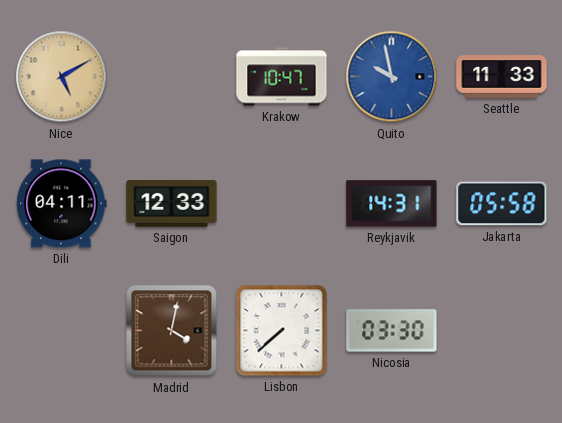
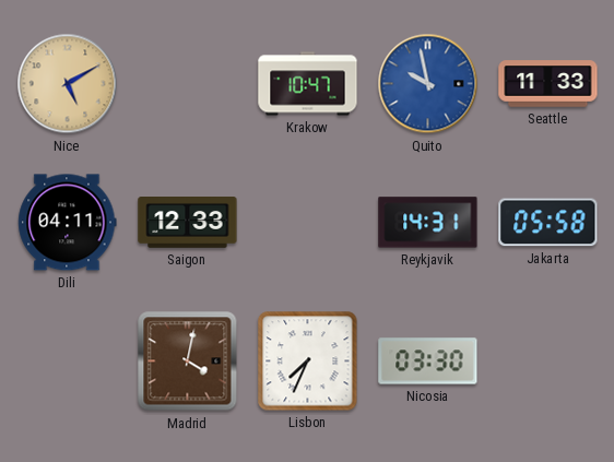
Lisbon: 7:38 -> 7:34 (308, 362)
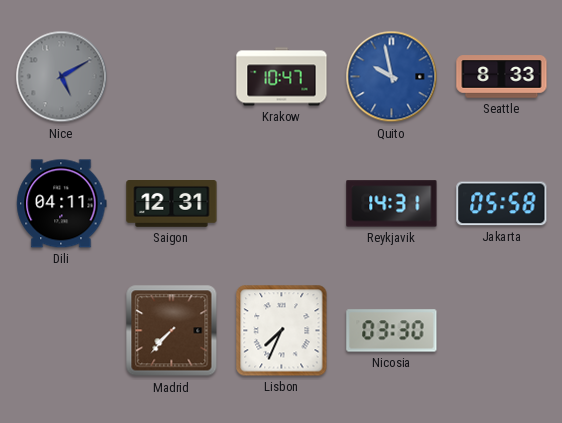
Nice dial: champagne -> grey (62, 77)
Seattle: 11:33 -> 8:33 (502, 77)
Saigon: 12:33 -> 12:31 (172, 204)
Madrid: 4:02 -> 7:37 (172, 331)
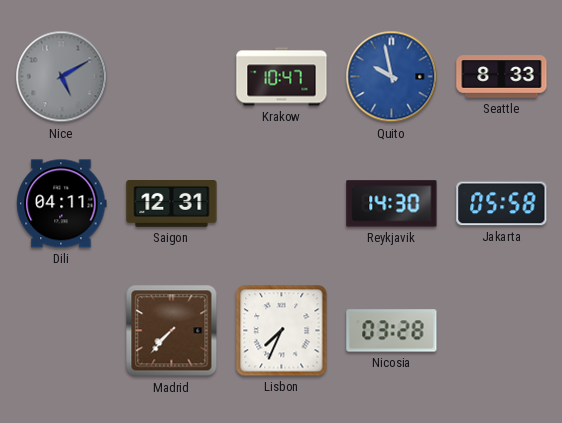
Reykjavik: 14:31 -> 14:30 (392, 204)
Nicosia: 03:30 -> 03:28 (392, 331)
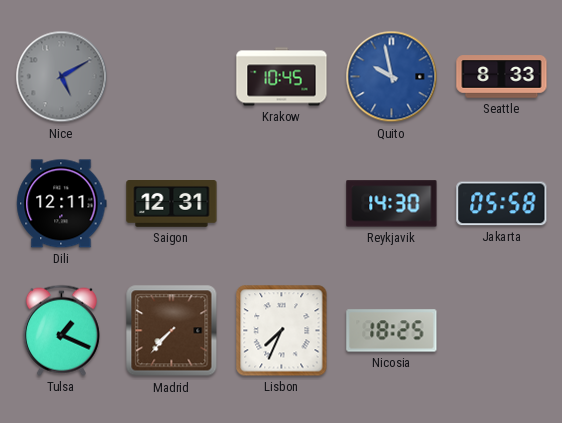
Krakow: 10:47 -> 10:45 (282, 77)
Dili: 04:11 -> 12:11 (62, 204)
Tulsa: none -> 1:19 (61, 330)
Nicosia: 03:28 -> 18:25 (392, 331)
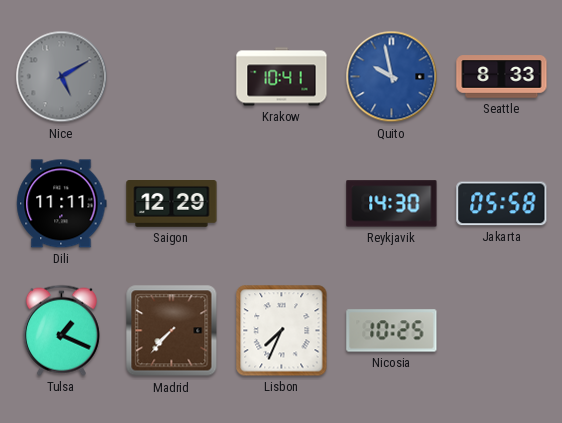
Krakow: 10:45 -> 10:41 (282, 77)
Dili: 12:11 -> 11:11 (62, 204)
Saigon: 12:31 -> 12:29 (172, 204)
Nicosia: 18:25 -> 10:25 (392, 331)
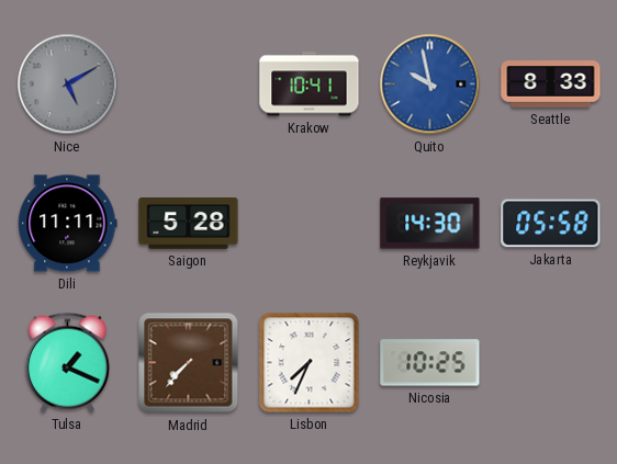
Saigon: 12:29 -> 5:28 (189, 224)
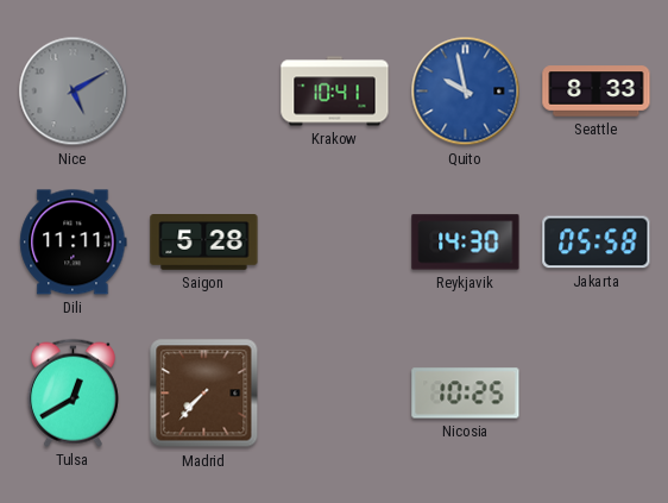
Tulsa: 1:19 -> 12:40 (73, 392)
Lisbon: 7:34 -> none (310, 363)
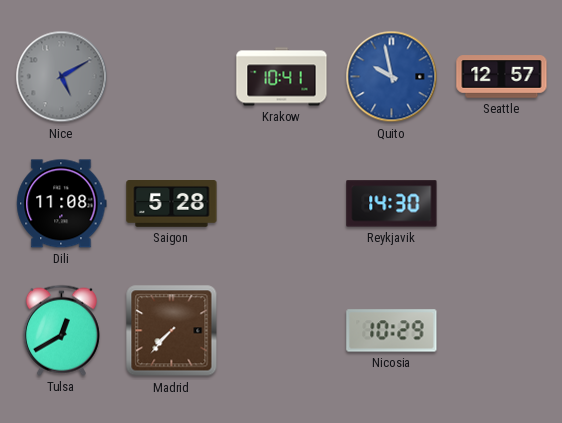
Seattle: 8:33 -> 12:57 (502, 77)
Dili: 11:11 -> 11:08 (62, 204)
Jakarta: 05:58 -> none (597, 243)
Nicosia: 10:25 -> 10:29 (392, 331)
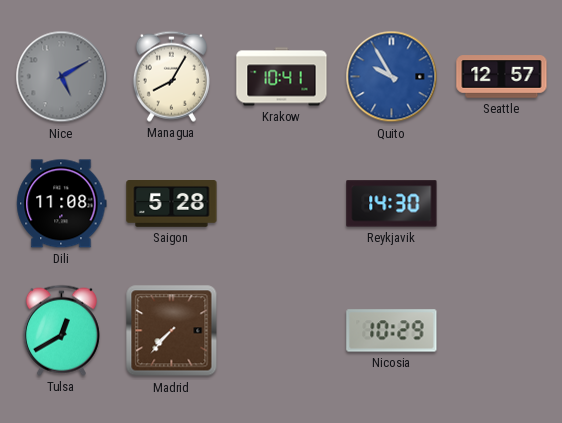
Managua: none -> 8:05 (171, 76)
Quito: 9:58 -> 9:55 (392, 77)
